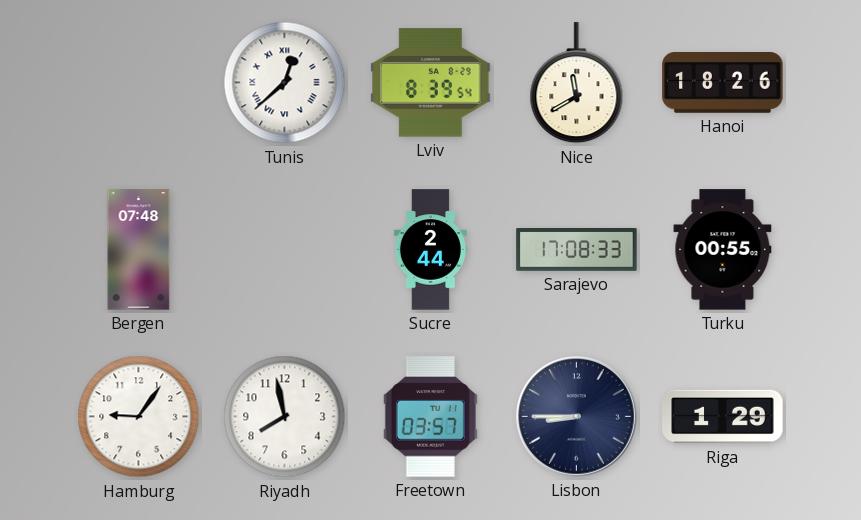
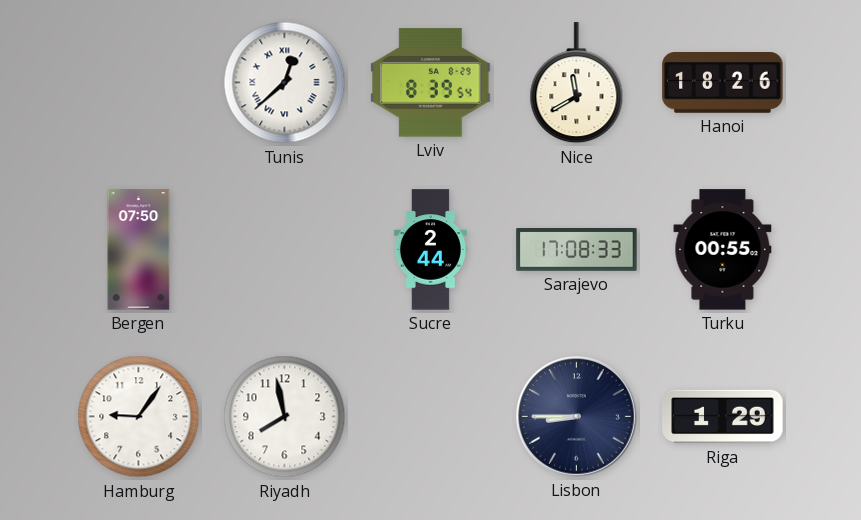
Bergen: 07:48 -> 07:50 (139, 250)
Freetown: 03:57 -> none (430, 417)
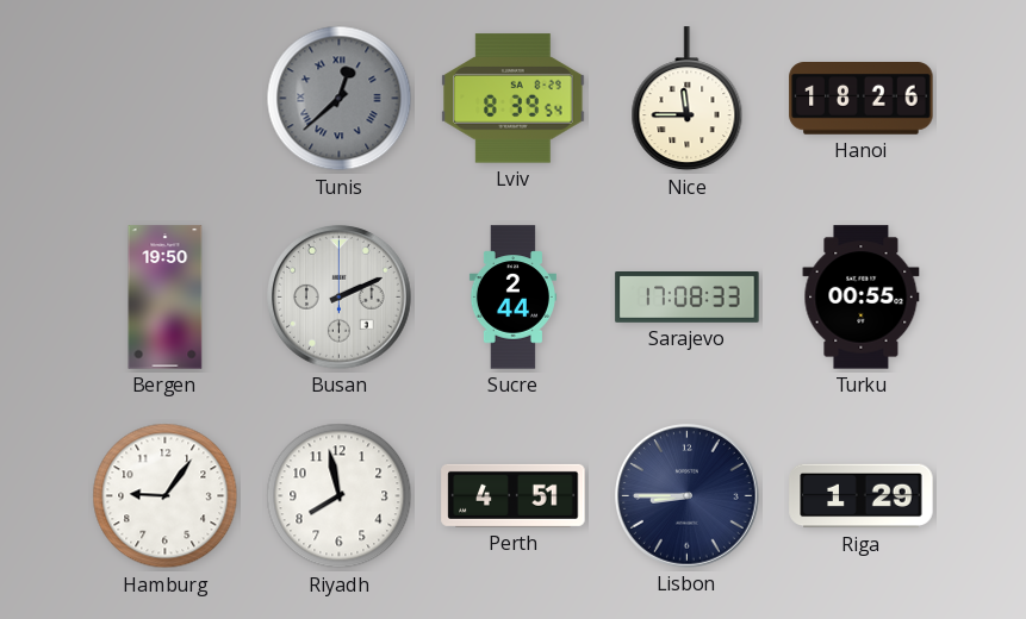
Tunis dial: white -> grey (340, 99)
Nice: 11:40 -> 11:45 (688, 99)
Bergen: 07:50 -> 19:50 (166, 298)
Busan: none -> 2:11 (340, 298)
Perth: none -> 4:51 (514, 495)
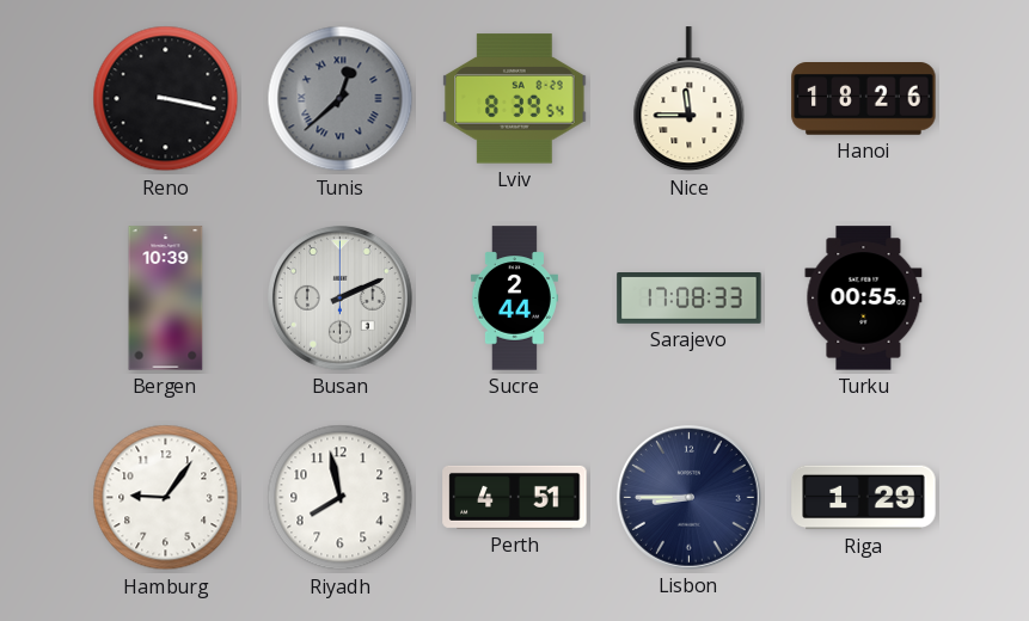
Reno: none -> 3:17 (166, 99)
Bergen: 19:50 -> 10:39 (166, 299)
